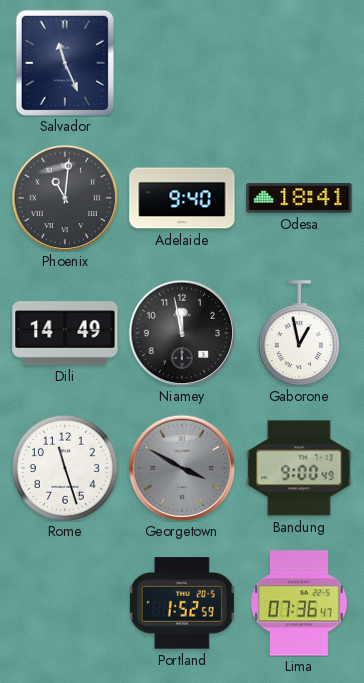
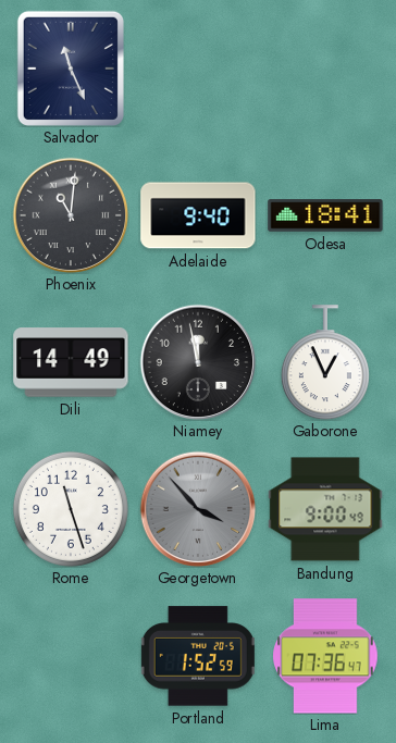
Gaborone: 12:58 -> 12:56 (325, 362)
Georgetown: 3:50 -> 3:53 (198, 509)
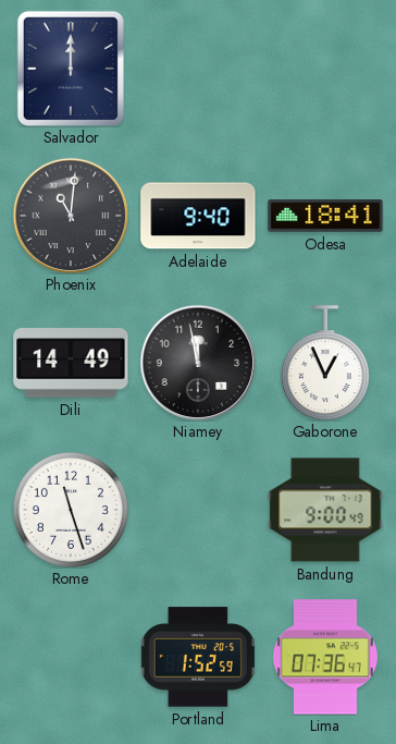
Salvador: 11:26 -> 12:00 (71, 69)
Georgetown: 3:53 -> none (198, 509)
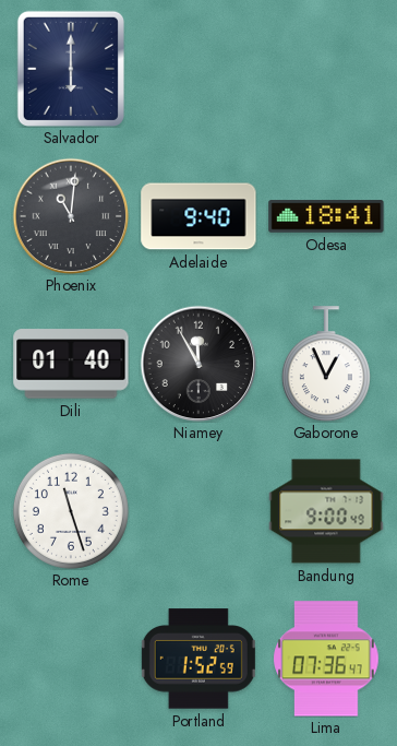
Salvador: 12:00 -> 6:00 (71, 69)
Dili: 14:49 -> 01:40 (71, 364)
Niamey: 11:58 -> 11:55 (198, 364)
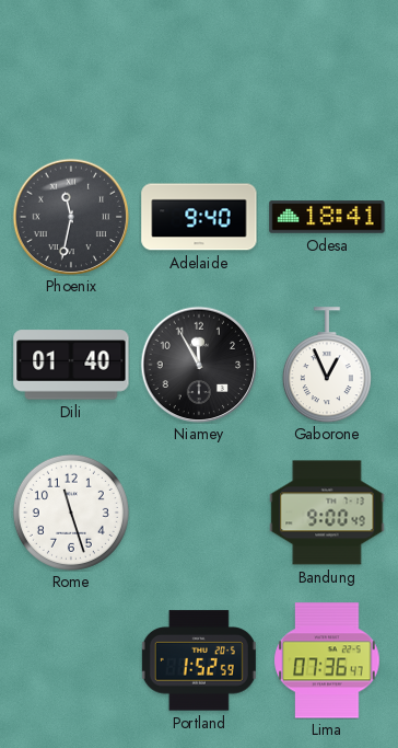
Salvador: 6:00 -> none (71, 69)
Phoenix: 11:01 -> 11:32 (71, 217)
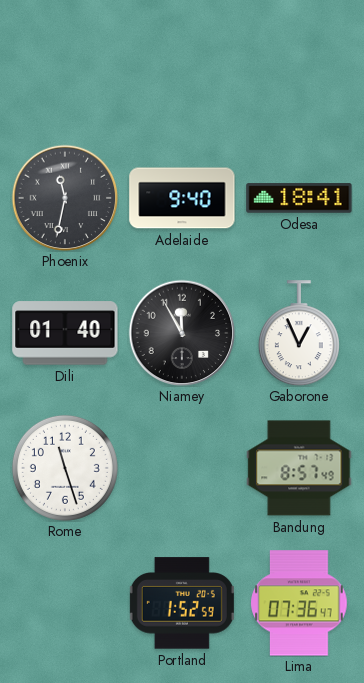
Bandung: 9:00 -> 8:57 (299, 468)
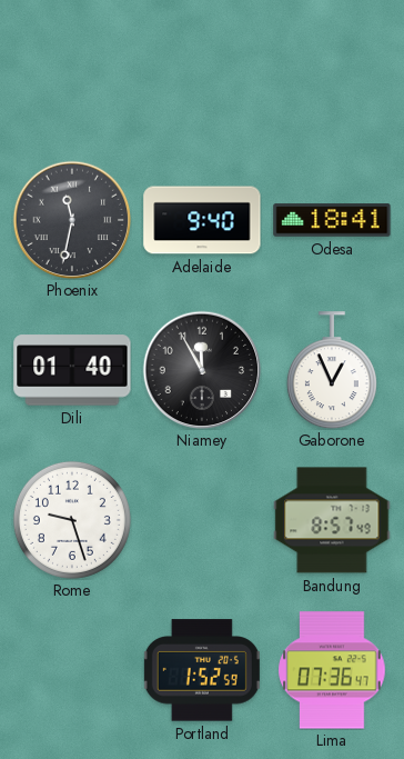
Rome: 11:27 -> 9:27 (72, 520)
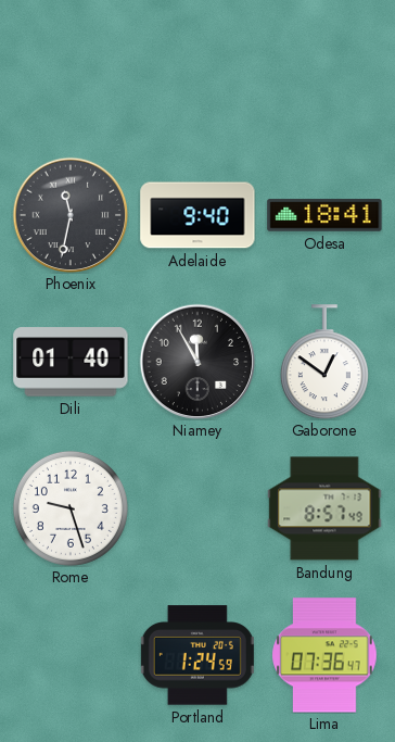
Gaborone: 12:56 -> 12:51 (324, 362)
Portland: 1:52 -> 1:24 (197, 655)
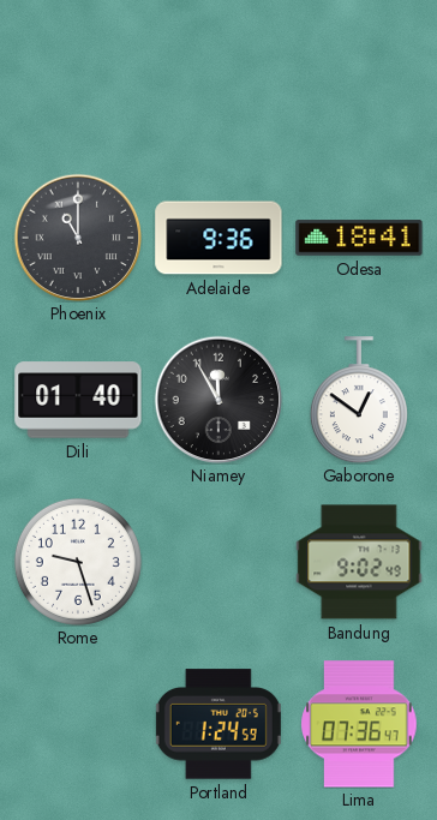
Phoenix: 11:32 -> 11:00 (78, 238)
Adelaide: 9:40 -> 9:36 (218, 238)
Bandung: 8:57 -> 9:02 (359, 562)
